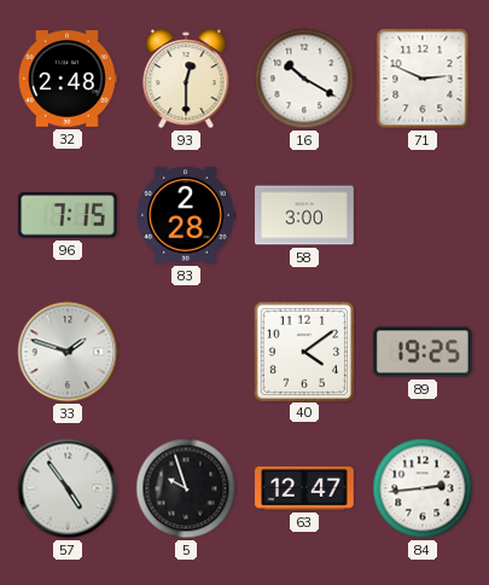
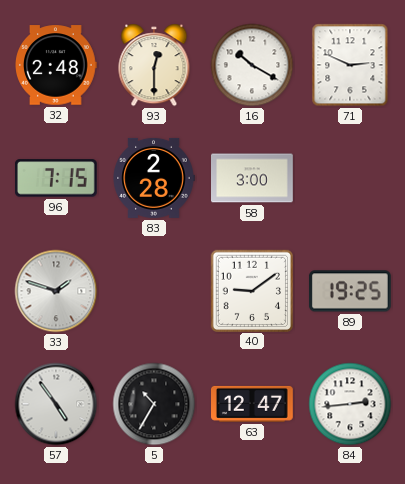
40: 4:09 -> 9:09 (251, 290)
5: 9:57 -> 10:35 (154, 404)
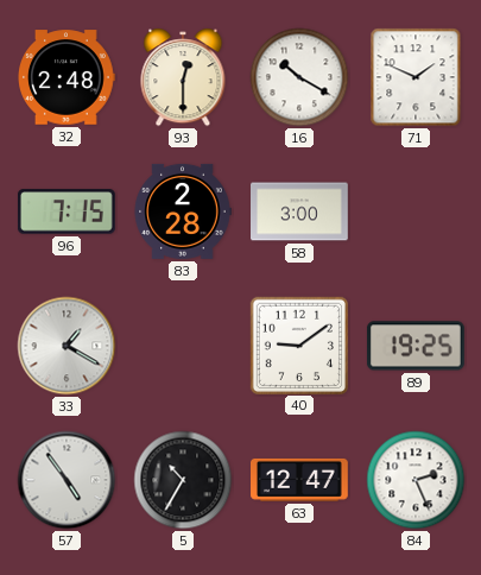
71: 2:49 -> 1:49 (416, 77)
33: 1:48 -> 1:20 (67, 346)
84: 2:44 -> 2:26 (416, 480)
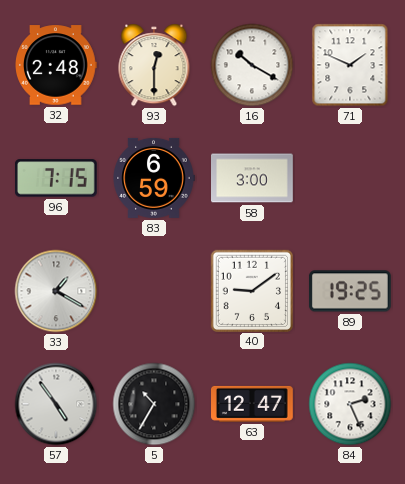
83: 2:28 -> 6:59 (154, 178)
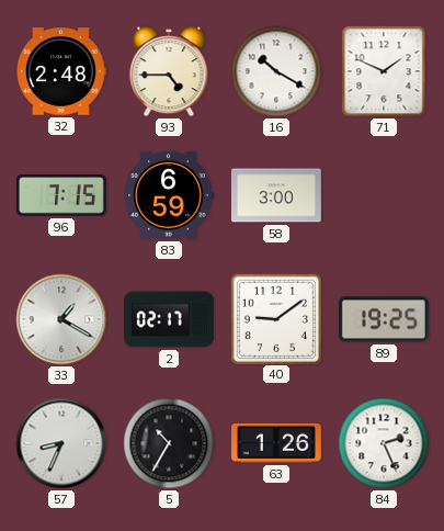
93: 12:30 -> 4:45 (169, 71)
2: none -> 02:17 (170, 319)
57: 4:54 -> 8:34 (61, 443)
63: 12:47 -> 1:26 (277, 443)
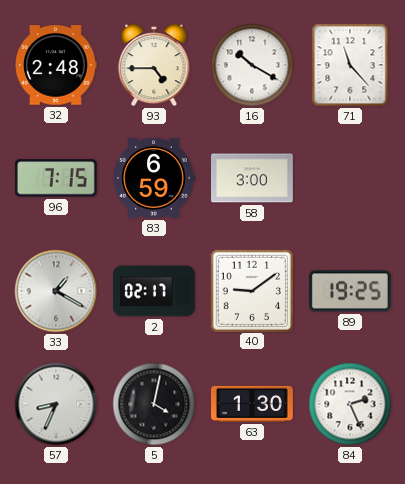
71: 1:49 -> 11:23 (350, 65)
5: 10:35 -> 4:02 (154, 404)
63: 1:26 -> 1:30 (253, 404)
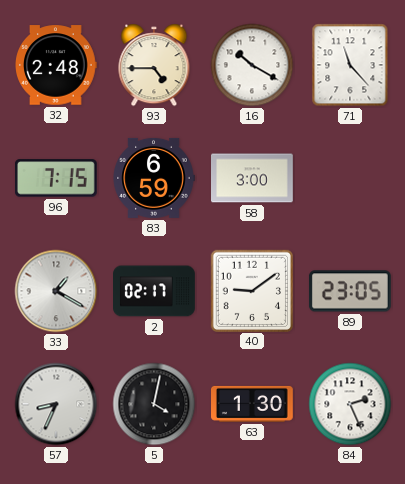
89: 19:25 -> 23:05 (350, 291)
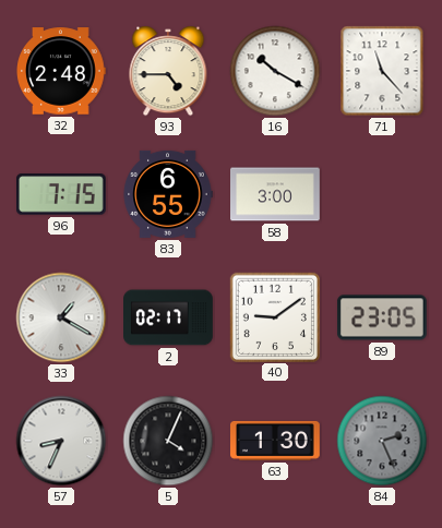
83: 6:59 -> 6:55 (168, 194)
5: 4:02 -> 4:04 (168, 441)
84 dial: white -> grey (382, 441)
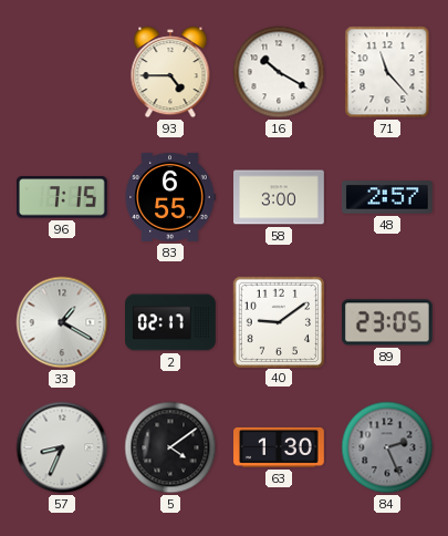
32: 2:48 -> none (61, 71)
48: none -> 2:57 (387, 198)
5: 4:04 -> 4:09 (170, 447)
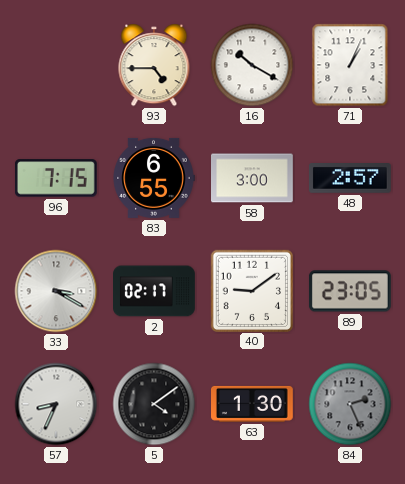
71: 11:23 -> 1:04 (350, 65)
33: 1:20 -> 3:20 (56, 291)
